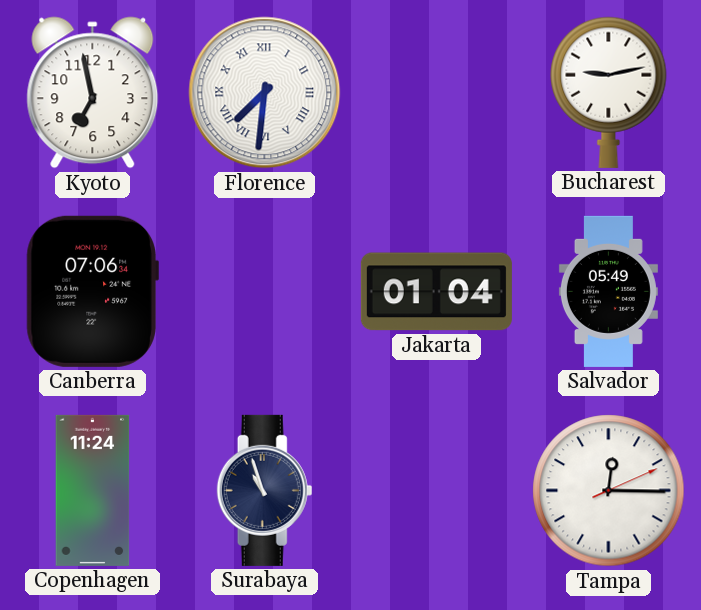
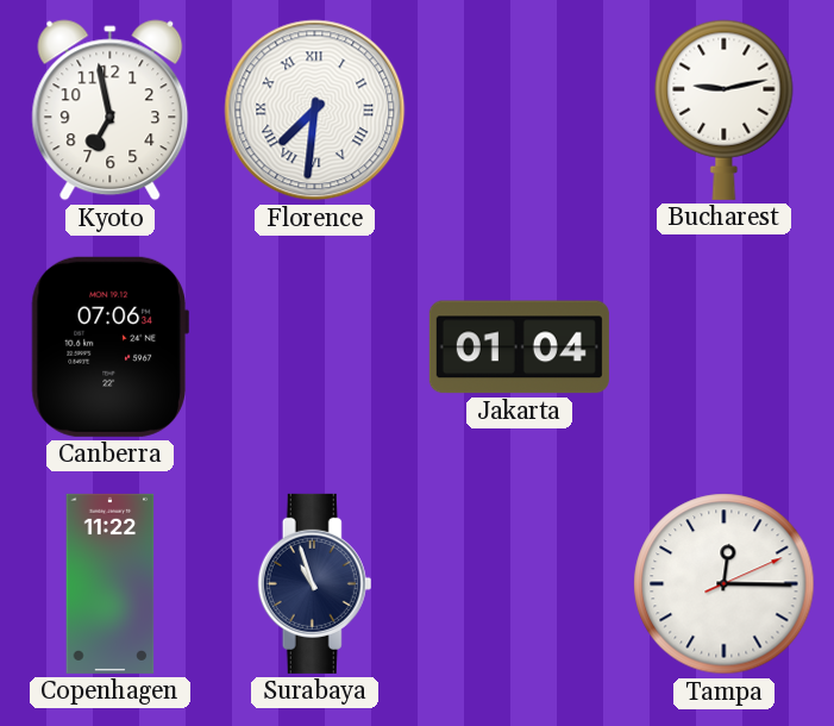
Salvador: 05:49 -> none (608, 291)
Copenhagen: 11:24 -> 11:22 (111, 583)
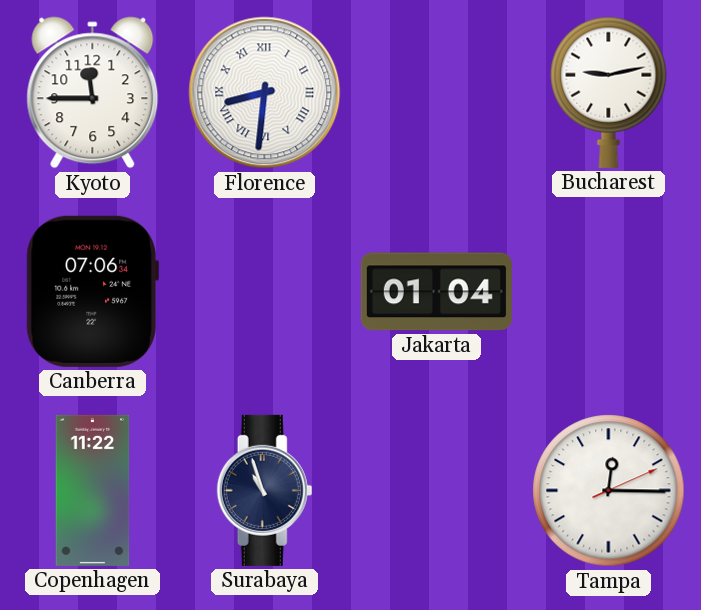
Kyoto: 6:58 -> 11:45 (93, 93)
Florence: 7:31 -> 8:31 (265, 93)
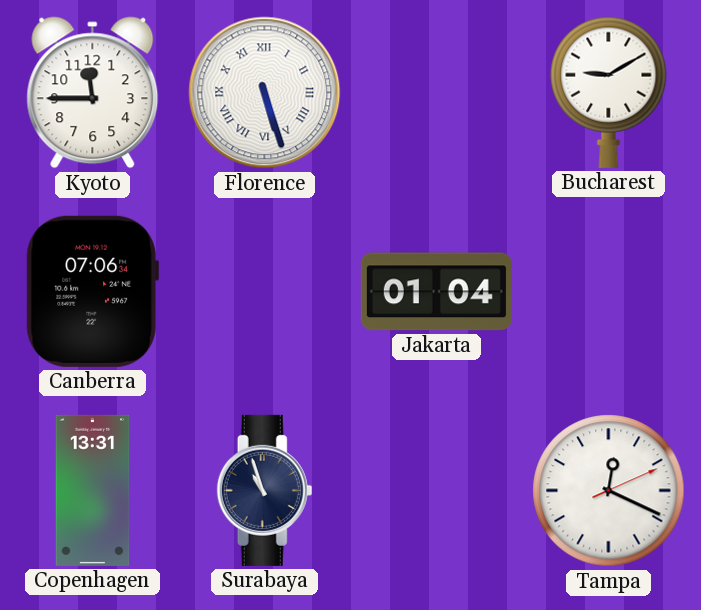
Florence: 8:31 -> 5:27 (265, 93)
Bucharest: 9:13 -> 9:10 (609, 92)
Copenhagen: 11:22 -> 13:31 (93, 490)
Tampa: 12:15 -> 12:19 (609, 491)
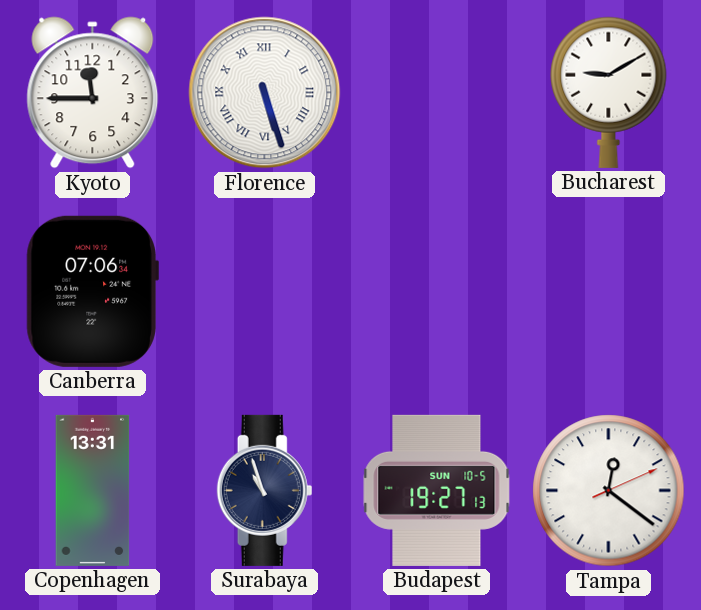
Jakarta: 01:04 -> none (436, 292)
Budapest: none -> 19:27 (437, 490)
Tampa: 12:19 -> 12:21 (609, 491)
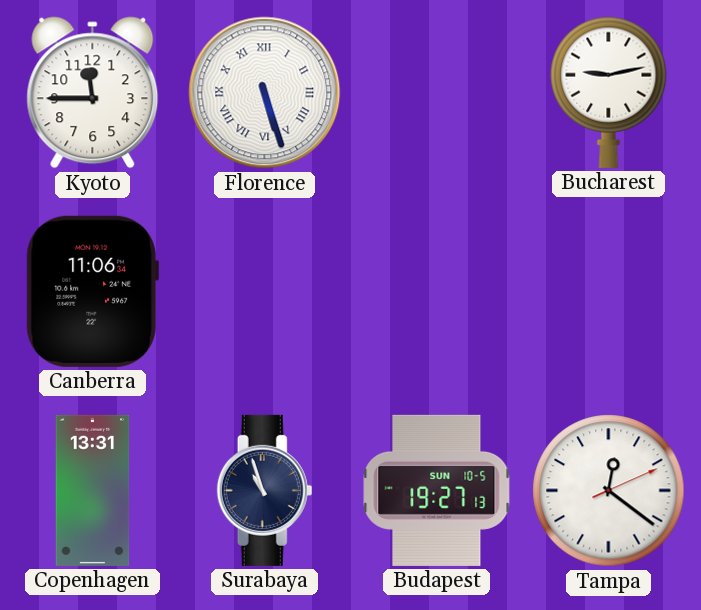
Bucharest: 9:10 -> 9:13 (609, 92)
Canberra: 07:06 -> 11:06 (92, 291)
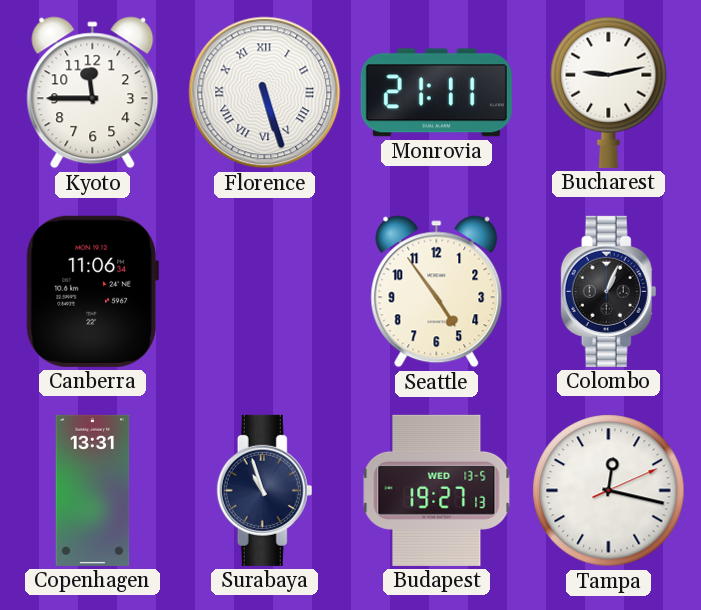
Monrovia: none -> 21:11 (436, 93)
Seattle: none -> 4:54 (437, 292)
Colombo: none -> 1:04 (609, 291)
Budapest date: SUN 10-5 -> WED 13-5 (437, 490)
Tampa: 12:21 -> 12:17 (609, 491)
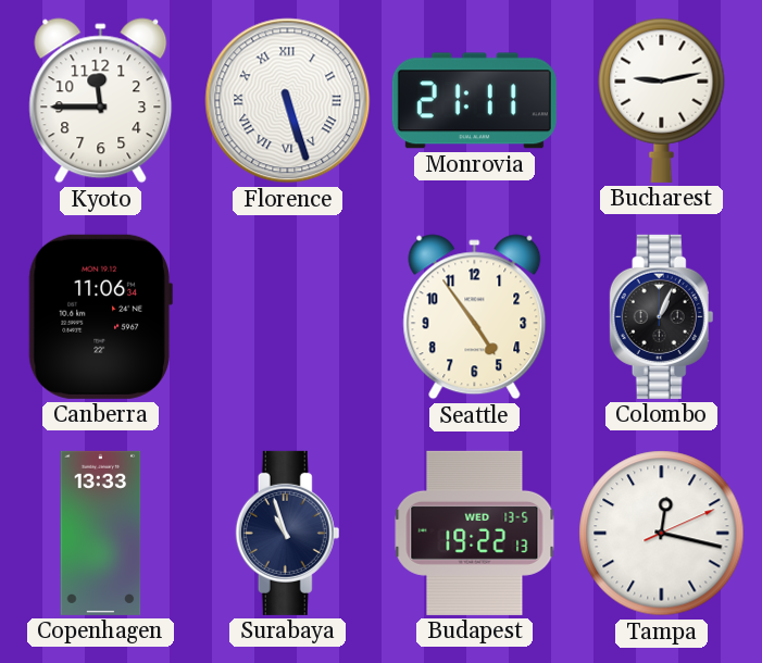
Copenhagen: 13:31 -> 13:33 (101, 533)
Budapest: 19:27 -> 19:22 (475, 533)
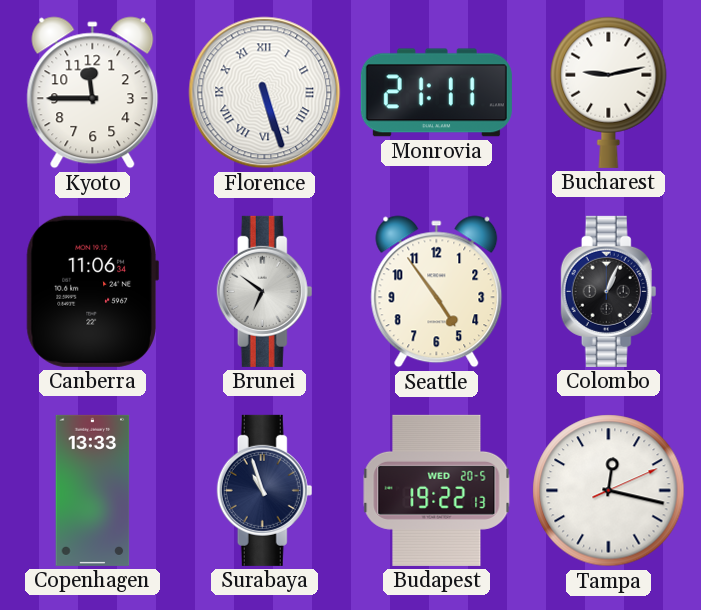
Brunei: none -> 6:51 (265, 291)
Budapest date: WED 13-5 -> WED 20-5 (437, 490)
